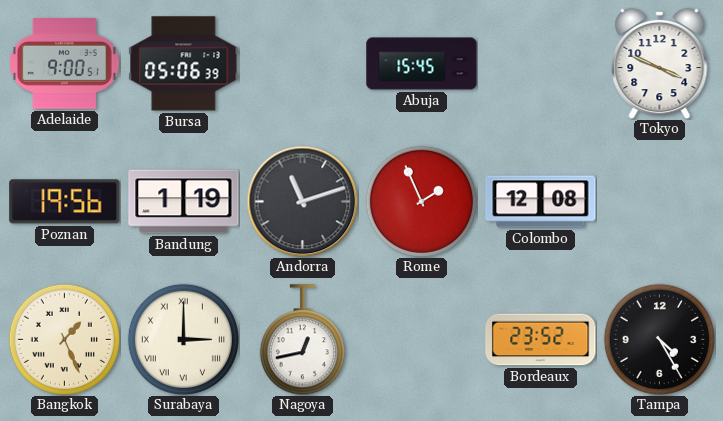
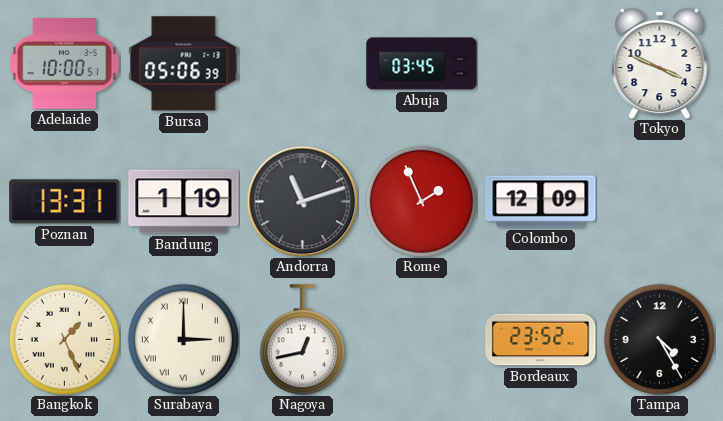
Adelaide: 9:00 -> 10:00 (65, 63)
Abuja: 15:45 -> 03:45 (422, 64)
Poznan: 19:56 -> 13:31 (65, 202)
Colombo: 12:08 -> 12:09 (541, 202)
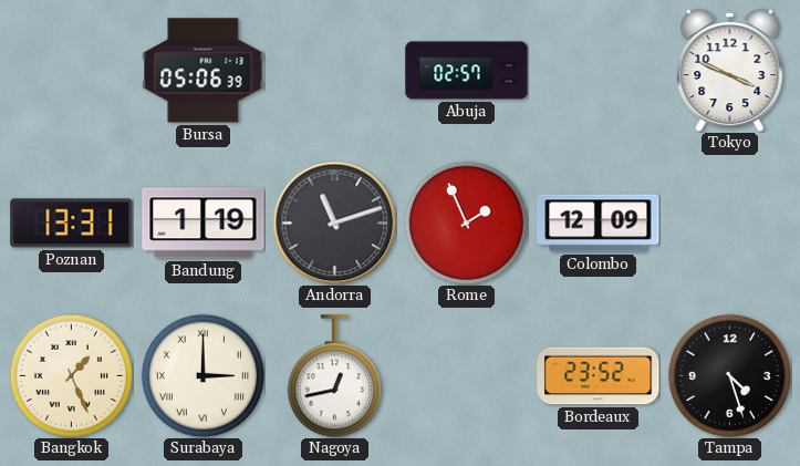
Adelaide: 10:00 -> none (65, 63)
Abuja: 03:45 -> 02:57 (467, 71)
Tampa: 4:25 -> 4:27 (729, 375)
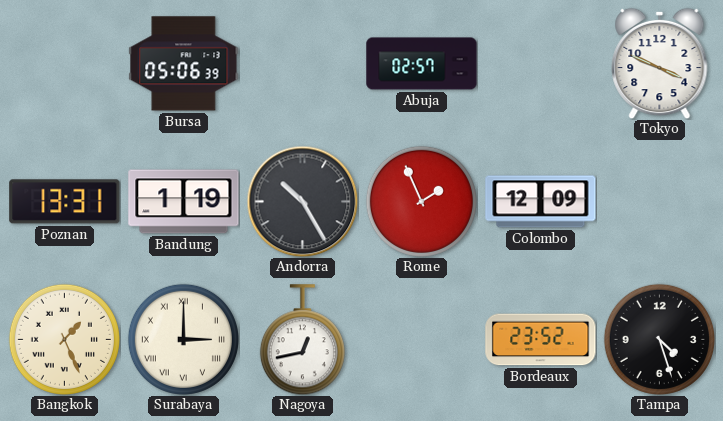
Andorra: 11:12 -> 10:25 (302, 201)
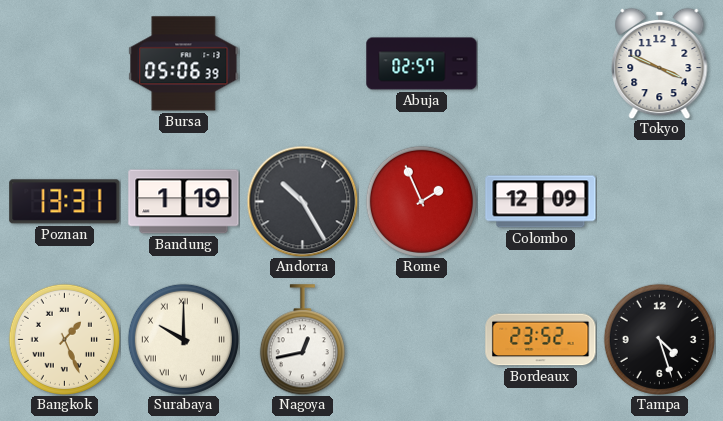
Surabaya: 3:00 -> 10:00 (183, 339)
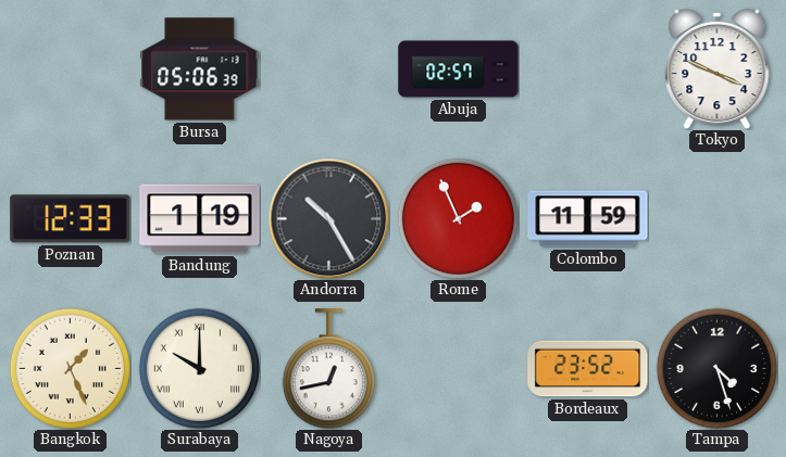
Poznan: 13:31 -> 12:33 (71, 219)
Colombo: 12:09 -> 11:59 (588, 219)
